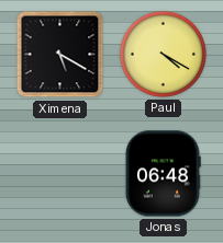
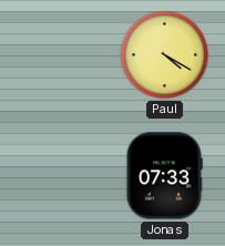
Ximena: 5:20 -> none (60, 55)
Jonas: 06:48 -> 07:33 (164, 176)
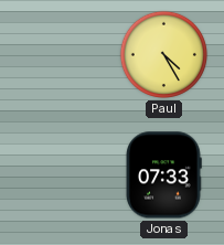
Paul: 4:20 -> 4:25 (163, 54)
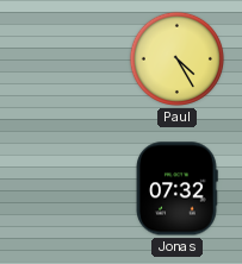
Jonas: 07:33 -> 07:32 (176, 189)
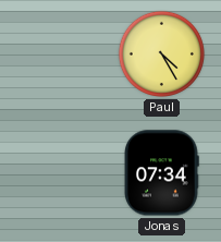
Jonas: 07:32 -> 07:34 (161, 173)
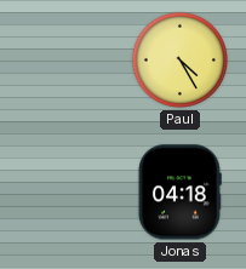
Jonas: 07:34 -> 04:18 (179, 193)
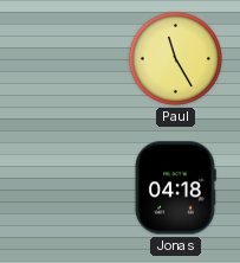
Paul: 4:25 -> 11:25 (175, 58)
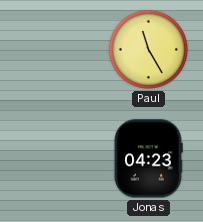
Jonas: 04:18 -> 04:23 (148, 159)
